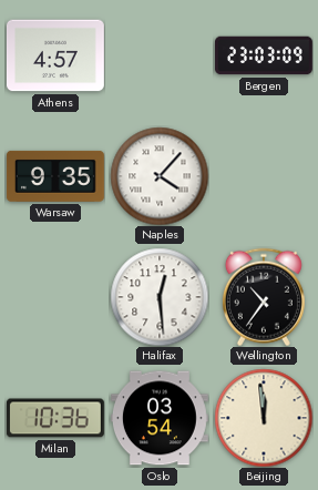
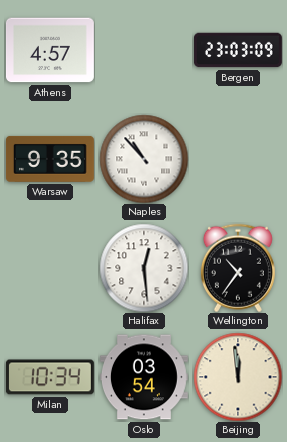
Naples: 4:07 -> 10:53 (144, 159)
Milan: 10:36 -> 10:34 (50, 377)
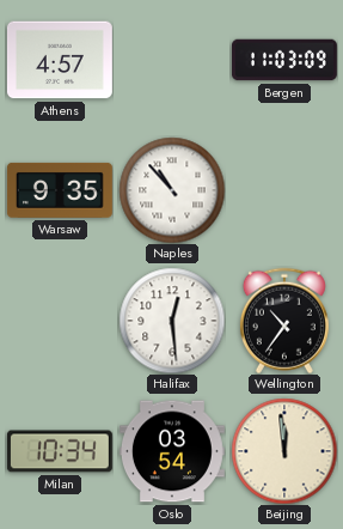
Bergen: 23:03 -> 11:03 (286, 60)
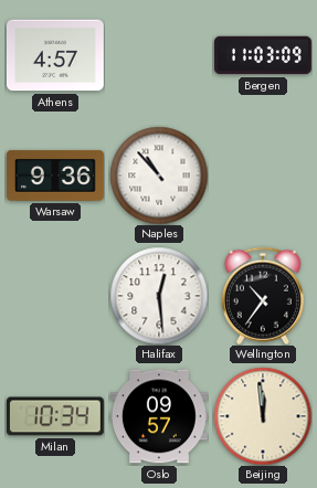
Warsaw: 9:35 -> 9:36 (55, 176)
Oslo: 03:54 -> 09:57 (159, 416)
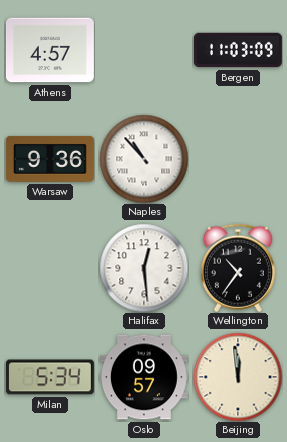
Milan: 10:34 -> 5:34 (50, 377)
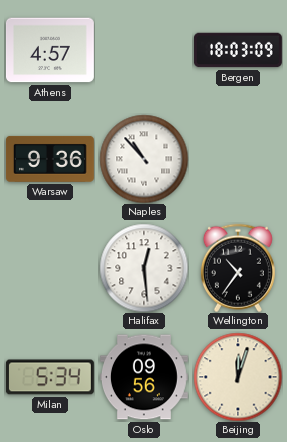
Bergen: 11:03 -> 18:03 (239, 50)
Oslo: 09:57 -> 09:56 (144, 377)
Beijing: 11:59 -> 12:03 (238, 377)
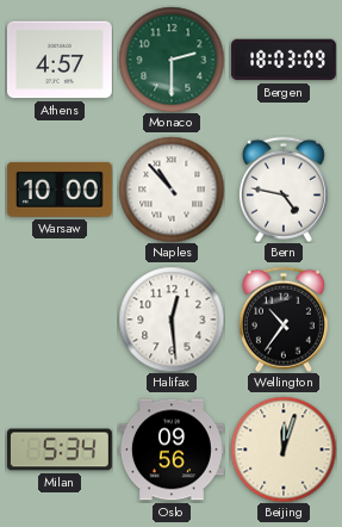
Monaco: none -> 2:30 (172, 60)
Warsaw: 9:36 -> 10:00 (60, 190)
Bern: none -> 4:47 (284, 190)
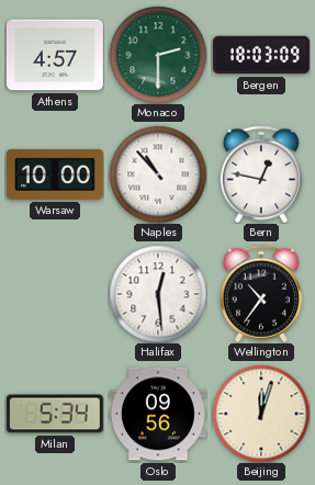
Bern: 4:47 -> 12:47 (261, 174)
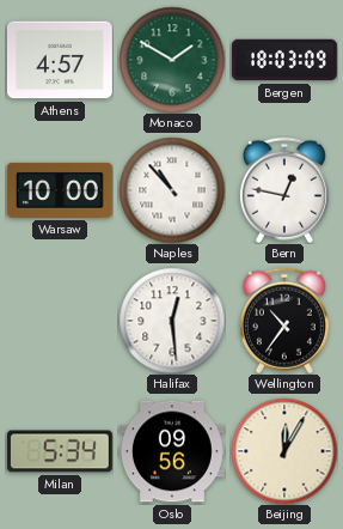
Monaco: 2:30 -> 1:50 (172, 60)
Beijing: 12:03 -> 12:05 (284, 451)
